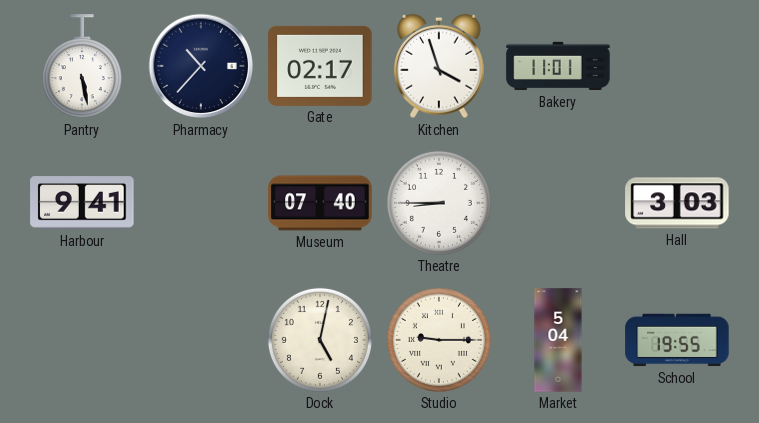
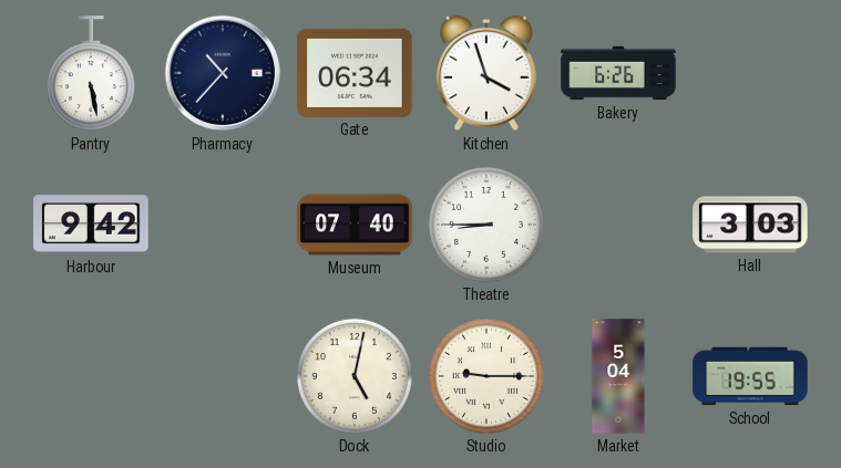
Gate: 02:17 -> 06:34 (355, 73)
Bakery: 11:01 -> 6:26 (618, 73)
Harbour: 9:41 -> 9:42 (91, 225)
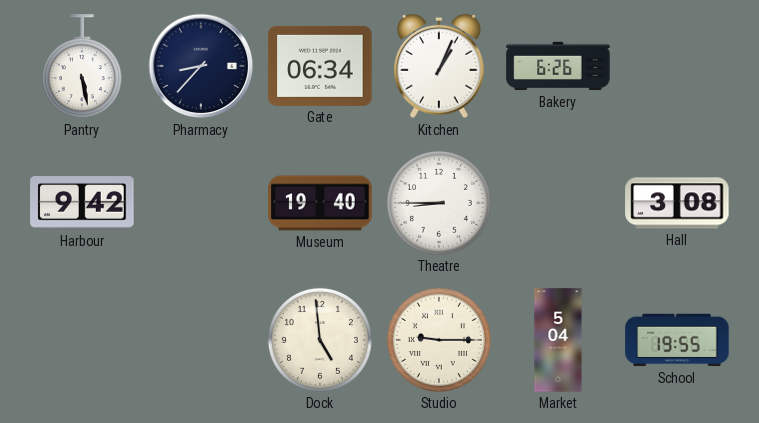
Pharmacy: 10:37 -> 8:37 (201, 66)
Kitchen: 3:57 -> 1:04 (440, 66)
Museum: 07:40 -> 19:40 (320, 203)
Hall: 3:03 -> 3:08 (677, 203)
Dock: 5:02 -> 4:59 (320, 340)
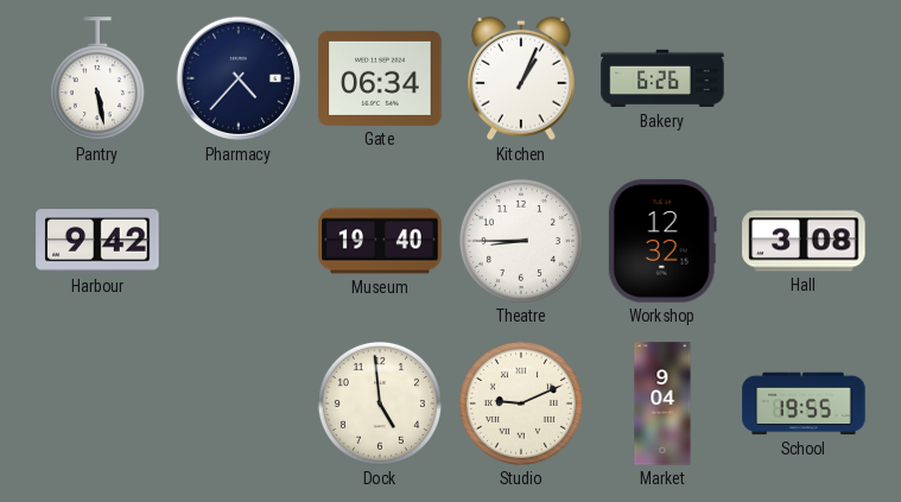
Pharmacy: 8:37 -> 4:37 (239, 78)
Workshop: none -> 12:32 (662, 241)
Studio: 9:15 -> 9:11 (521, 403)
Market: 5:04 -> 9:04 (662, 403)
